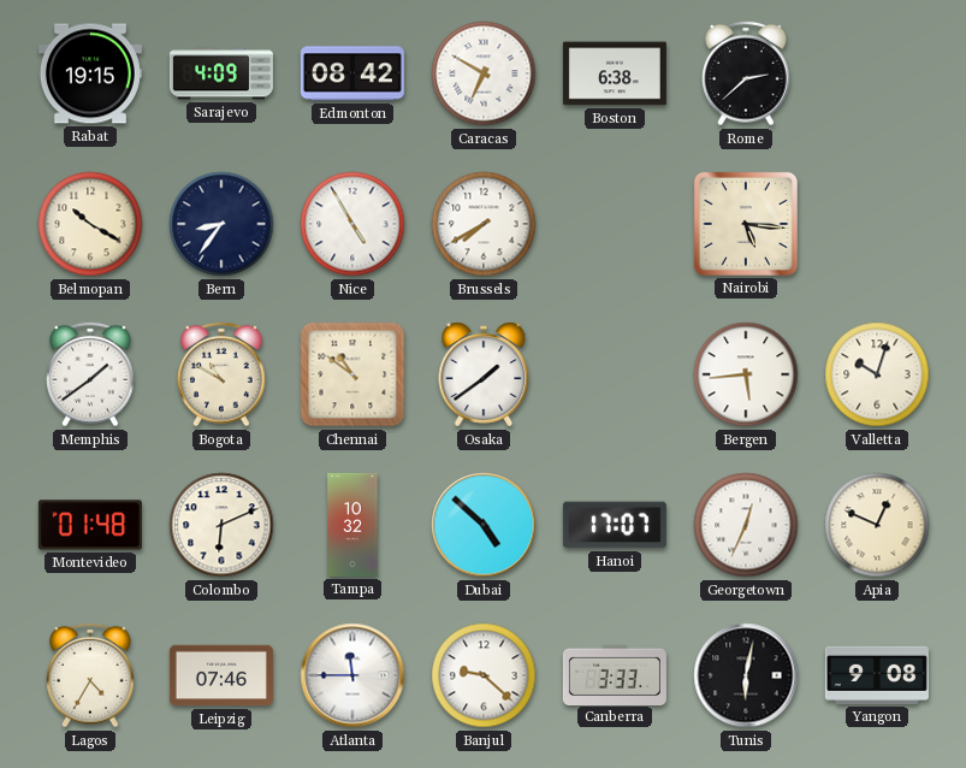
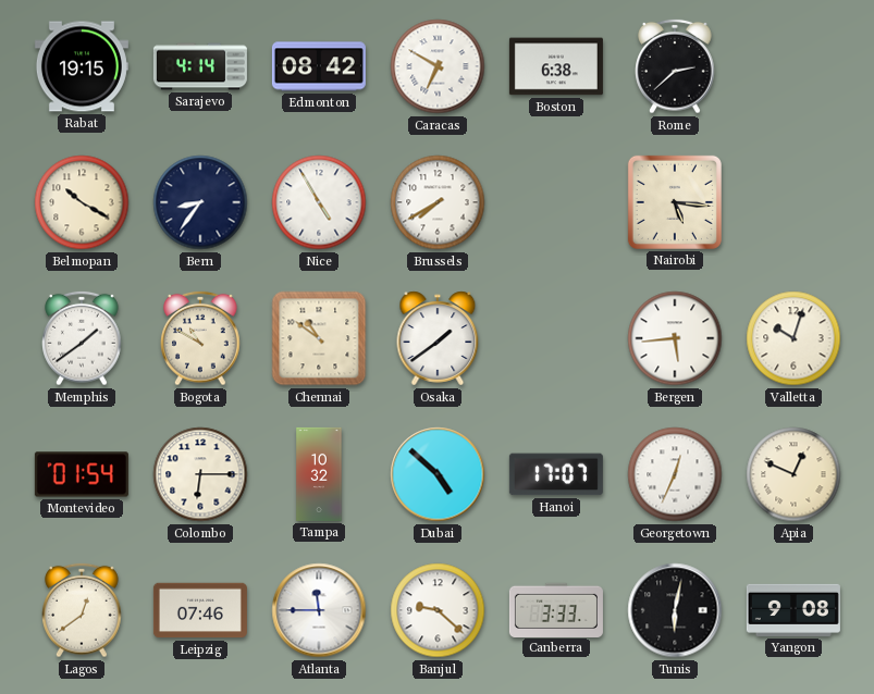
Sarajevo: 4:09 -> 4:14 (200, 66)
Montevideo: 01:48 -> 01:54 (82, 474)
Colombo: 6:11 -> 6:15 (200, 474)
Lagos: 4:35 -> 12:39 (82, 610)
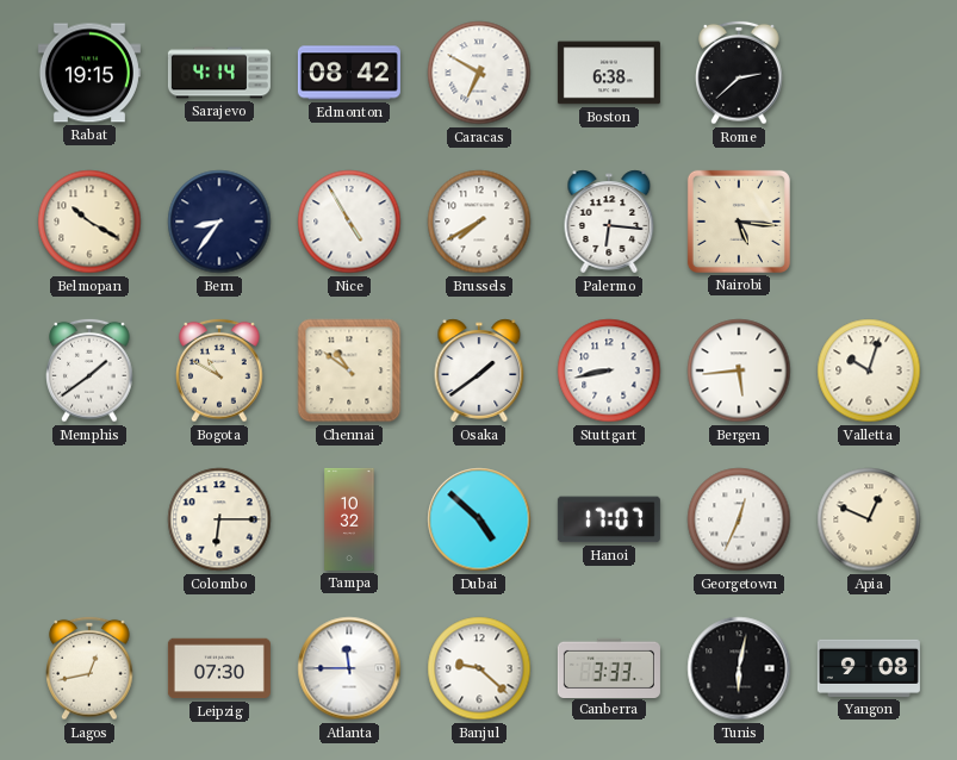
Palermo: none -> 6:16 (609, 222)
Stuttgart: none -> 8:43 (609, 370)
Montevideo: 01:54 -> none (82, 474)
Lagos: 12:39 -> 12:43 (89, 668)
Leipzig: 07:46 -> 07:30 (219, 668)
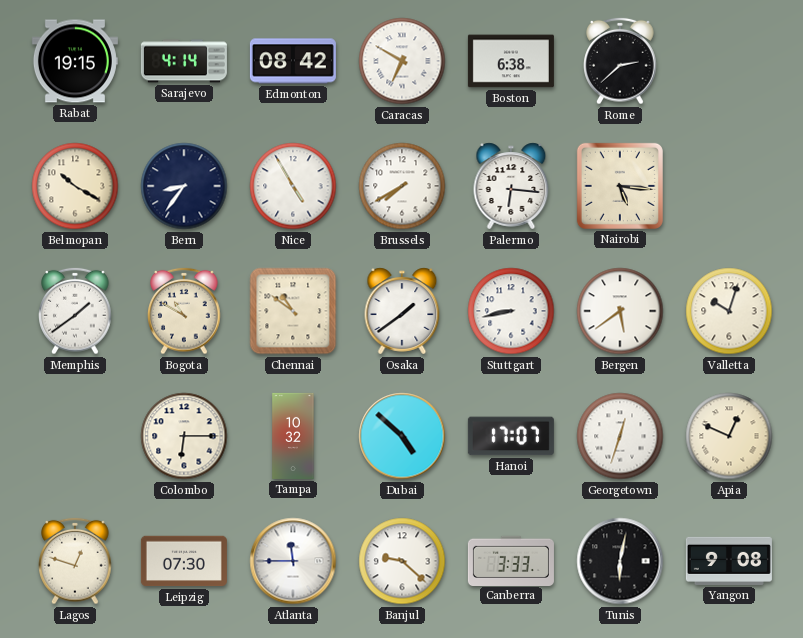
Bergen: 5:44 -> 5:39 (620, 311)
Georgetown: 12:34 -> 12:33 (620, 436)
Lagos: 12:43 -> 12:48 (75, 561)
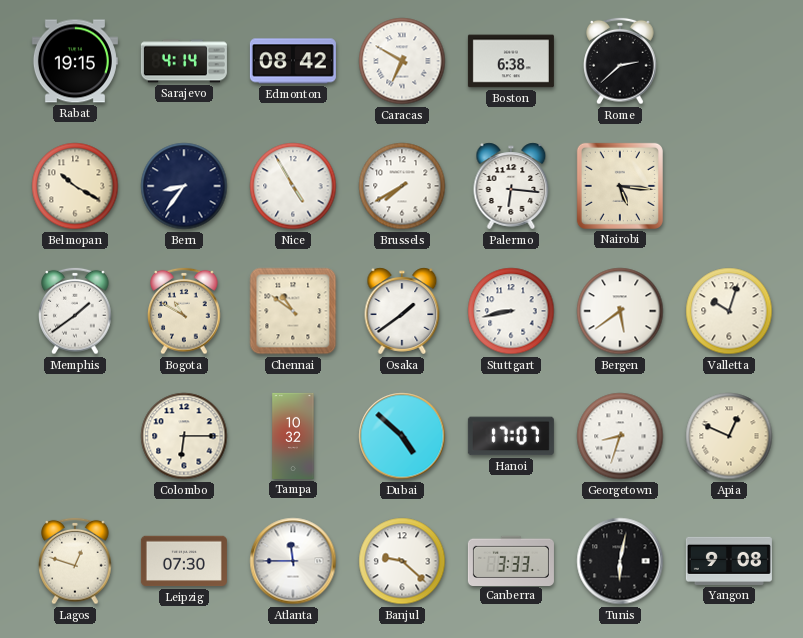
Georgetown: 12:33 -> 8:33 (620, 436)
